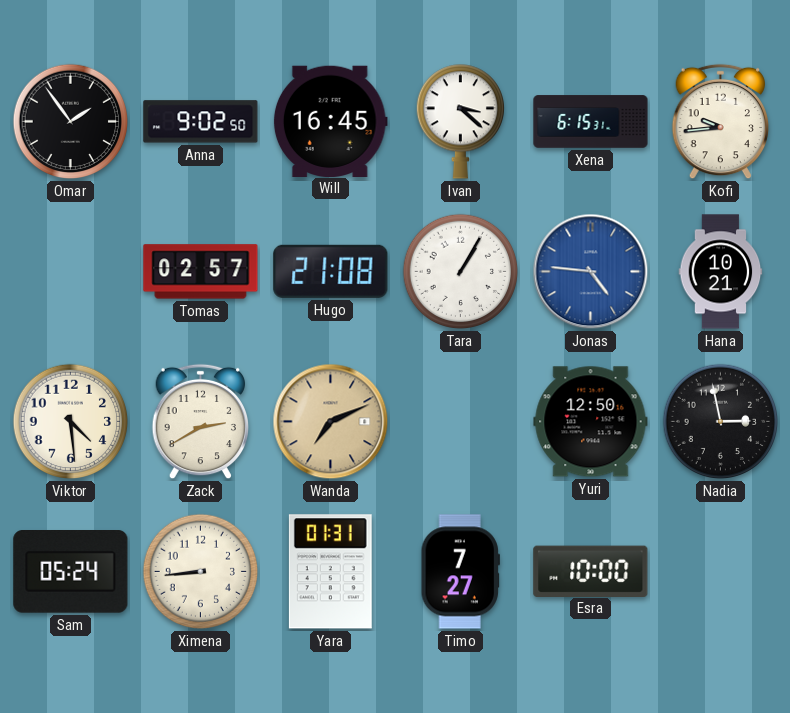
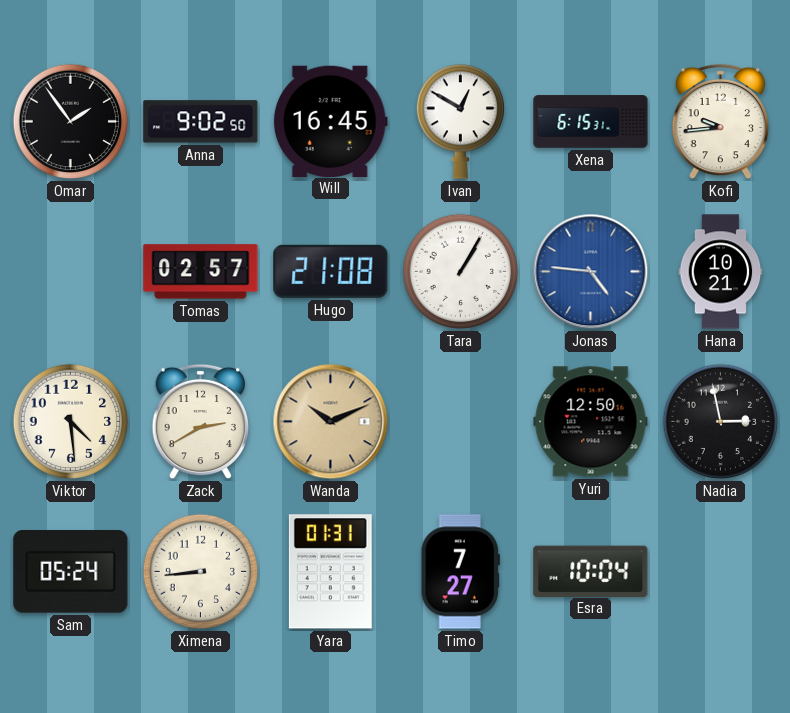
Ivan: 3:22 -> 12:50 (460, 122)
Wanda: 7:11 -> 10:11 (331, 422)
Esra: 10:00 -> 10:04 (591, 571)
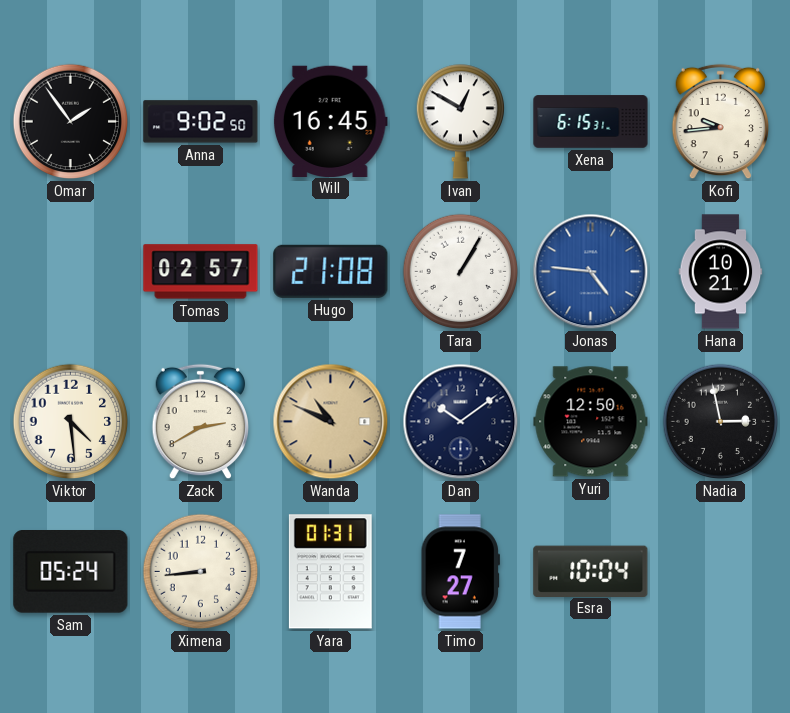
Wanda: 10:11 -> 10:49 (331, 422)
Dan: none -> 10:09 (461, 422)
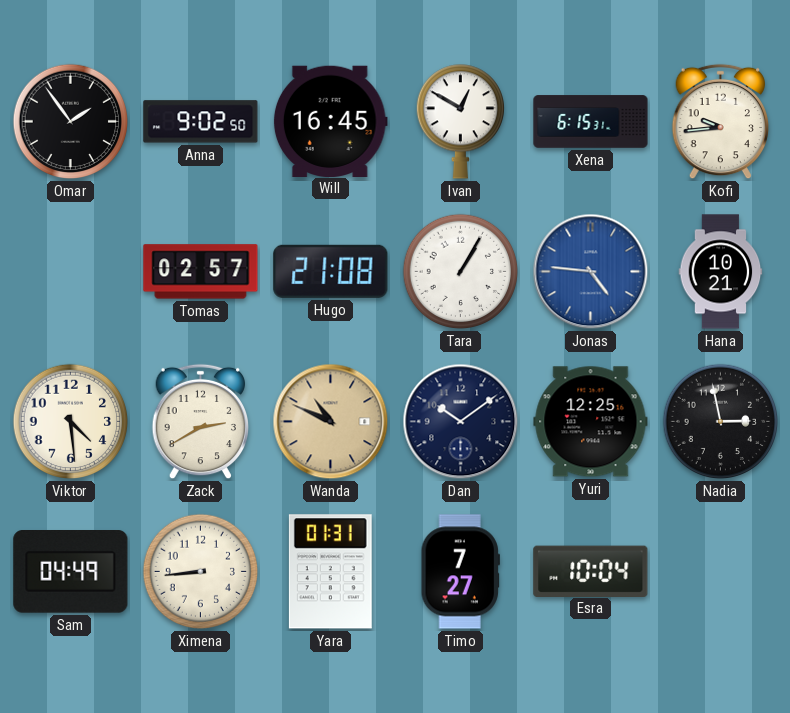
Yuri: 12:50 -> 12:25 (591, 422)
Sam: 05:24 -> 04:49 (71, 572)
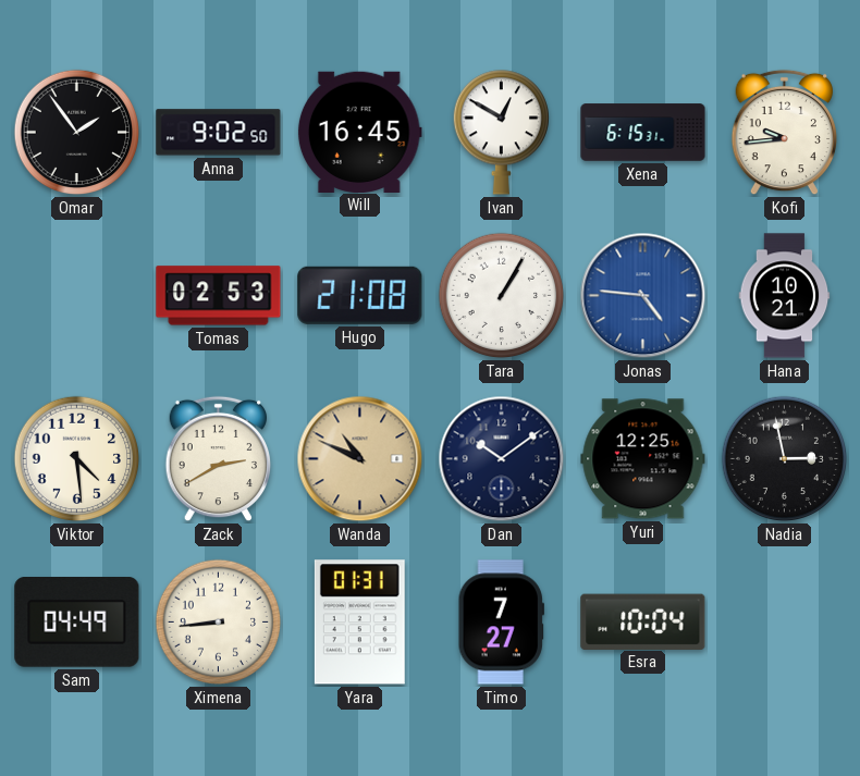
Tomas: 02:57 -> 02:53 (219, 296)
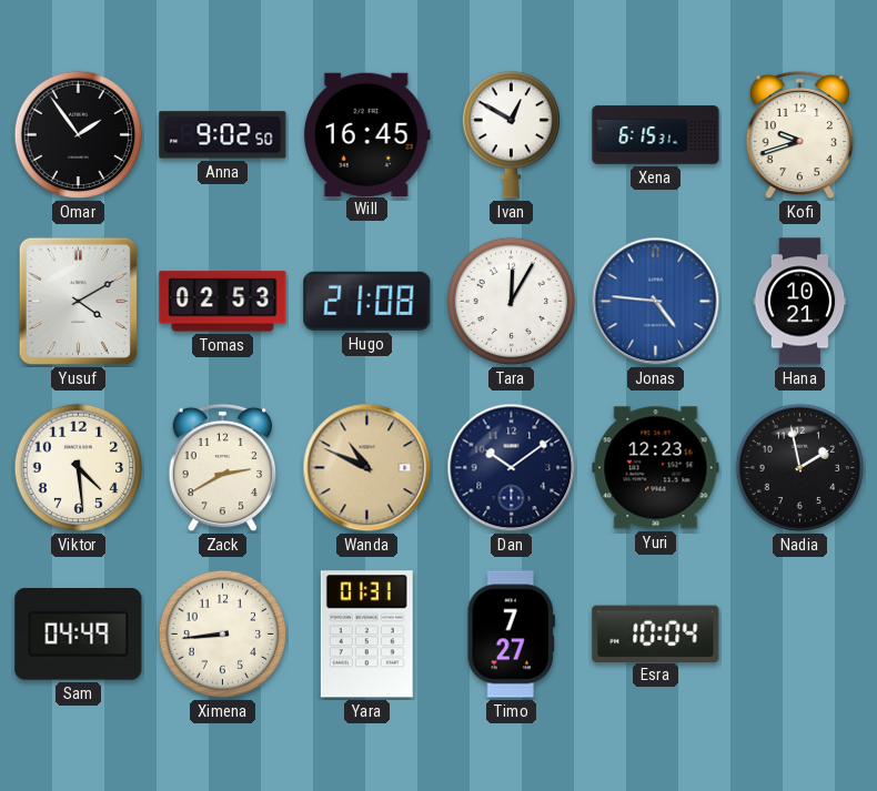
Kofi: 9:44 -> 9:42 (799, 135)
Yusuf: none -> 4:10 (78, 301)
Tara: 1:05 -> 12:05 (512, 302)
Yuri: 12:25 -> 12:23 (656, 468)
Nadia: 2:58 -> 1:58 (800, 468)
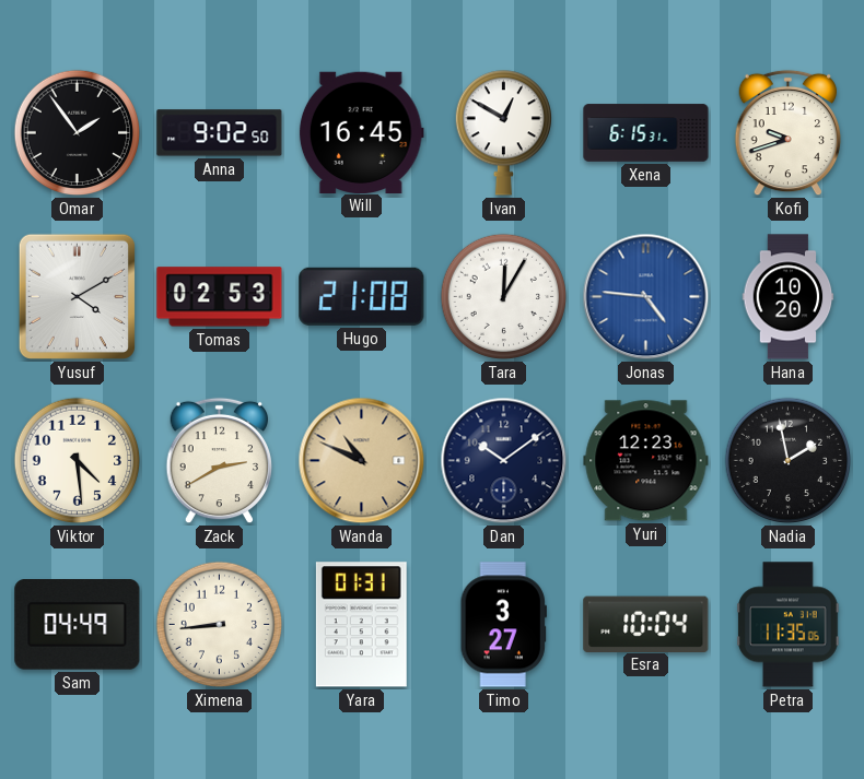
Hana: 10:21 -> 10:20 (789, 297)
Timo: 7:27 -> 3:27 (503, 625)
Petra: none -> 11:35 (789, 625)
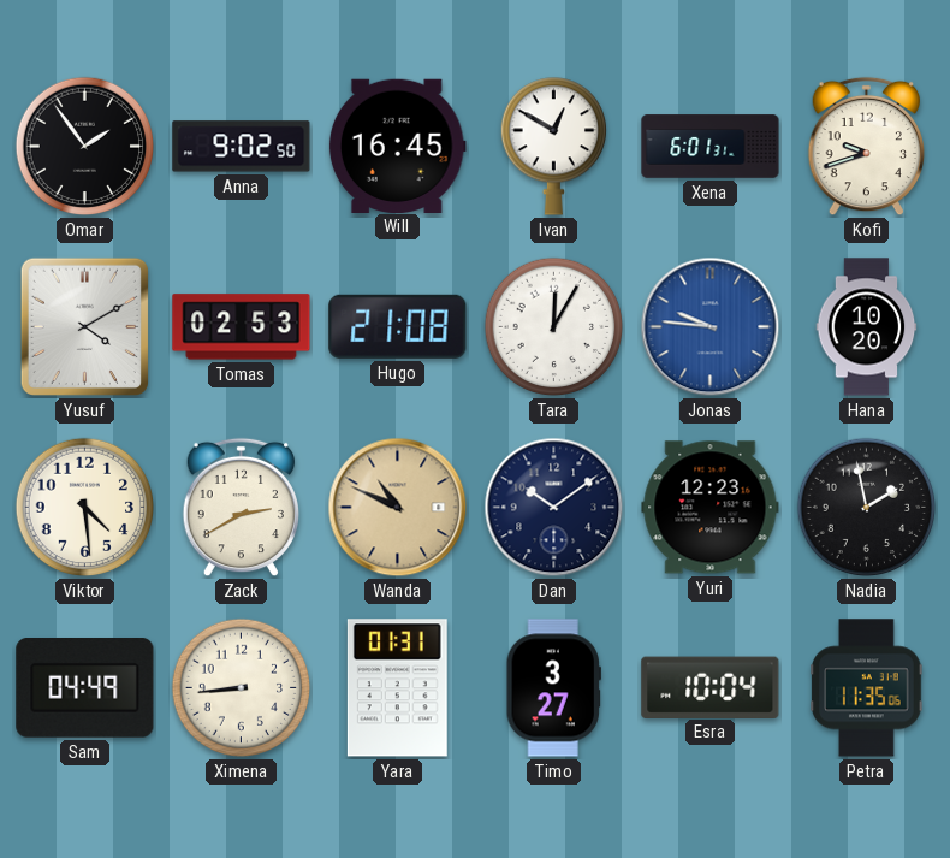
Xena: 6:15 -> 6:01 (711, 147)
Jonas: 4:46 -> 9:46 (711, 327)
